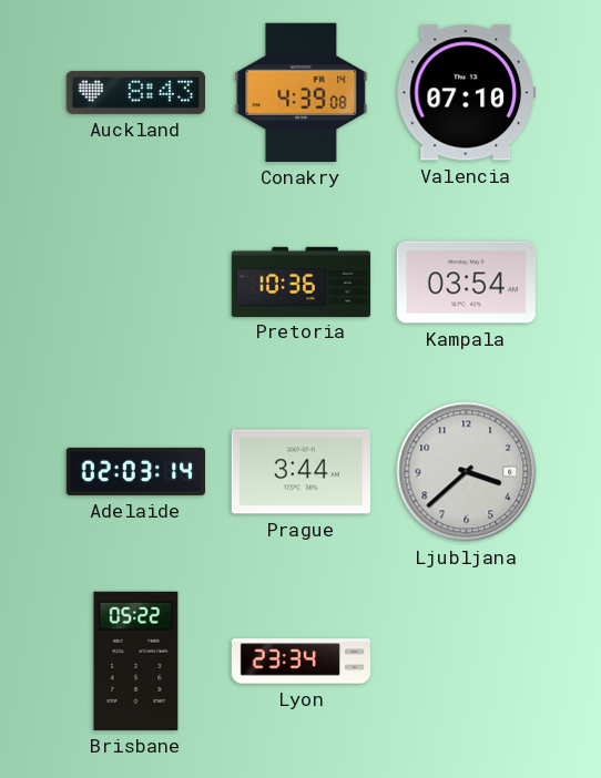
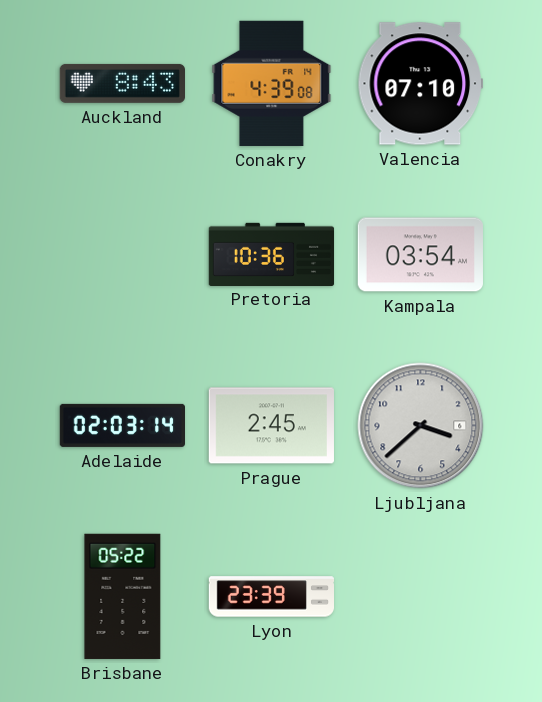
Prague: 3:44 -> 2:45 (271, 426)
Lyon: 23:34 -> 23:39 (272, 597)
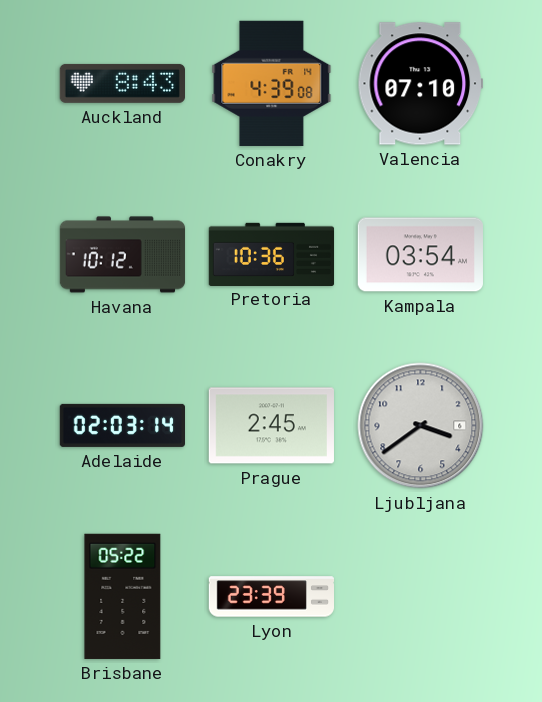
Havana: none -> 10:12 (123, 255)
Ljubljana: 3:38 -> 3:39 (421, 426)
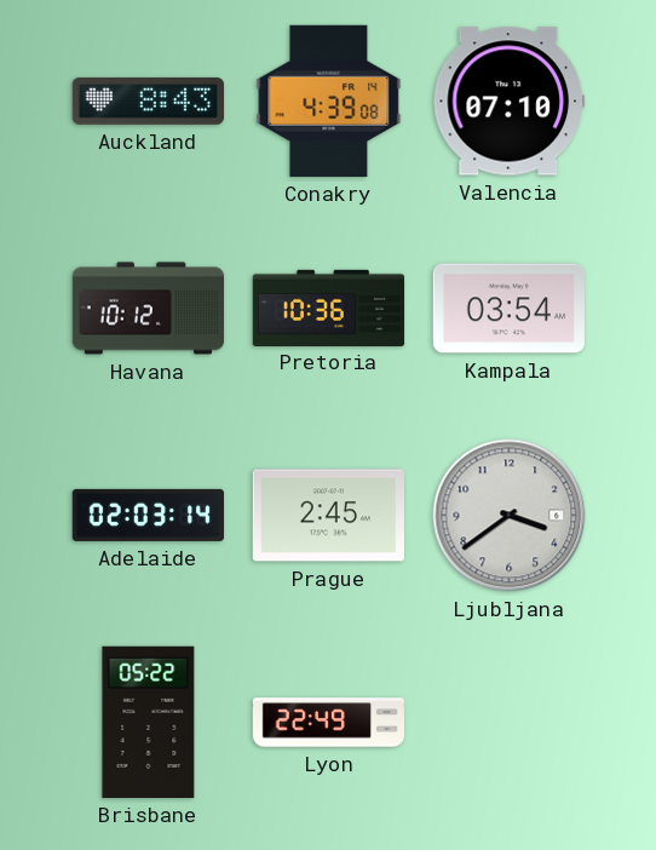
Lyon: 23:39 -> 22:49 (329, 723)
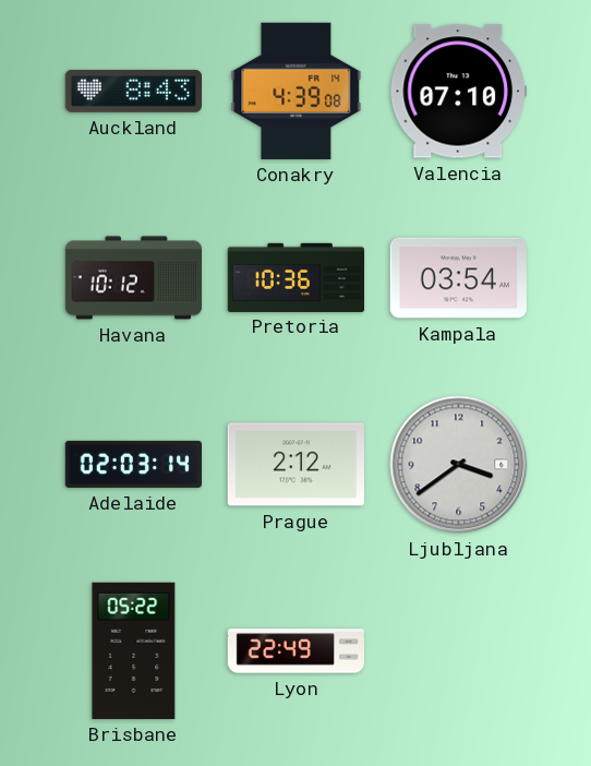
Prague: 2:45 -> 2:12 (295, 465)
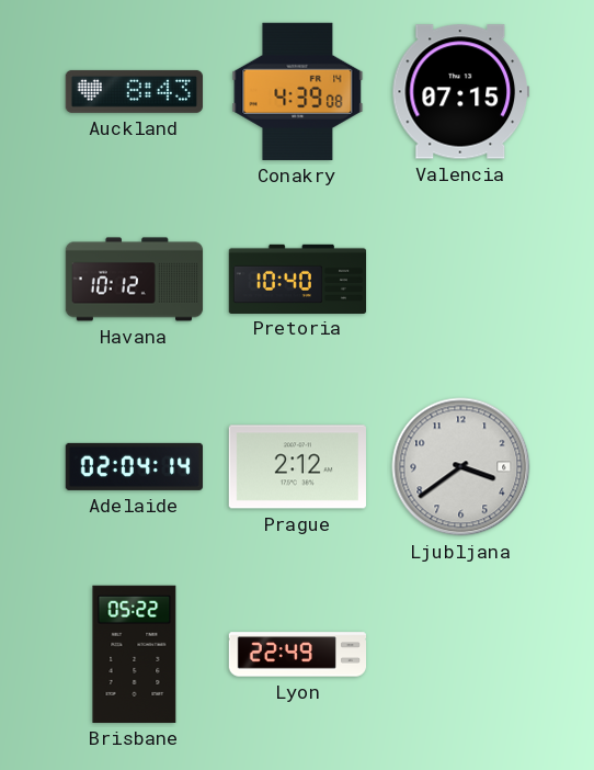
Valencia: 07:10 -> 07:15 (460, 92)
Pretoria: 10:36 -> 10:40 (298, 279)
Kampala: 03:54 -> none (458, 278)
Adelaide: 02:03 -> 02:04 (135, 466)
